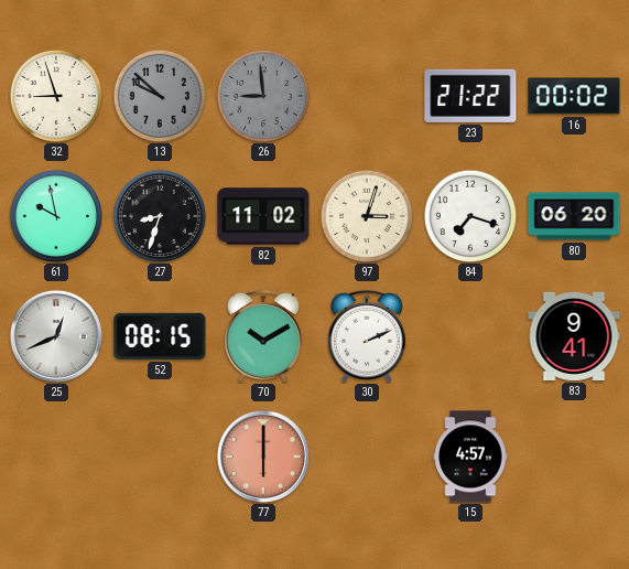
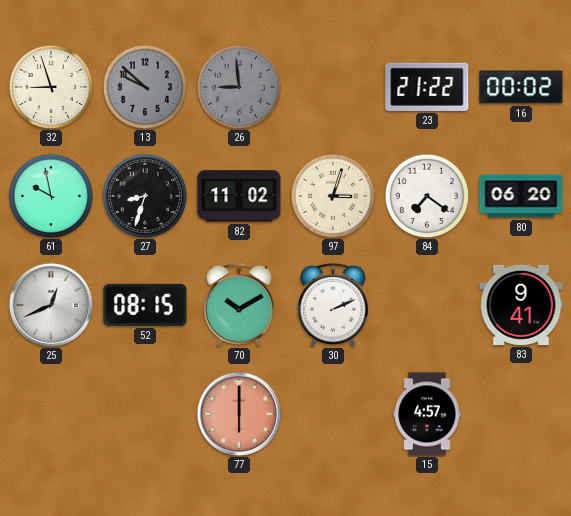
84: 7:18 -> 7:21 (427, 196)
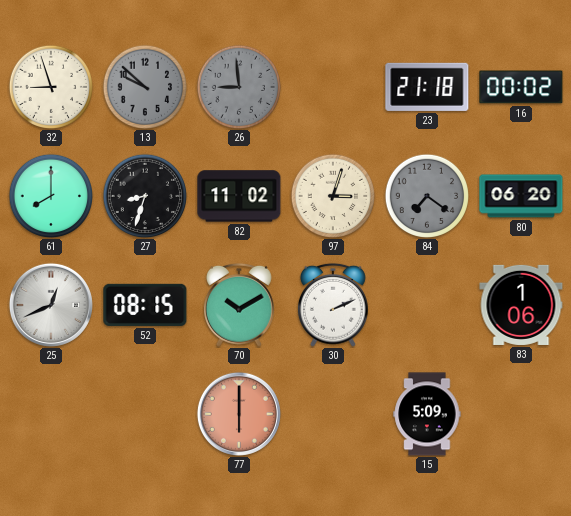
23: 21:22 -> 21:18 (427, 87)
61: 9:58 -> 8:00 (51, 196)
84 dial: white -> grey (427, 196)
83: 9:41 -> 1:06 (521, 305)
15: 4:57 -> 5:09 (427, 414)
